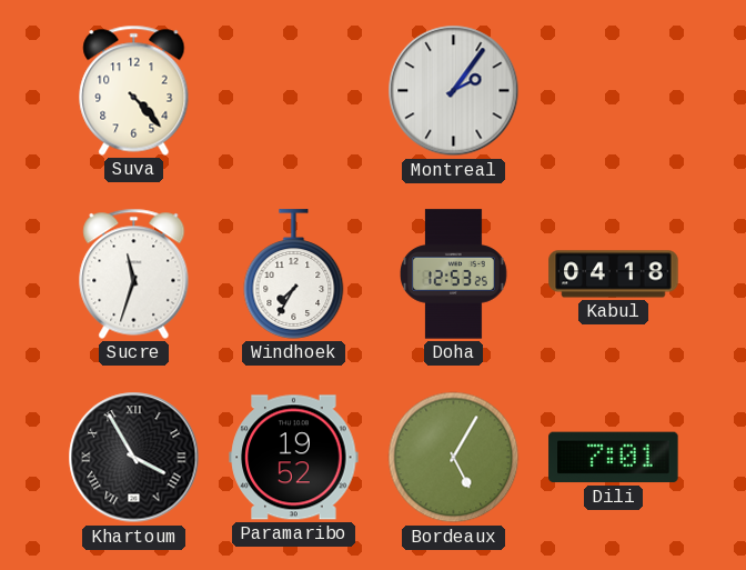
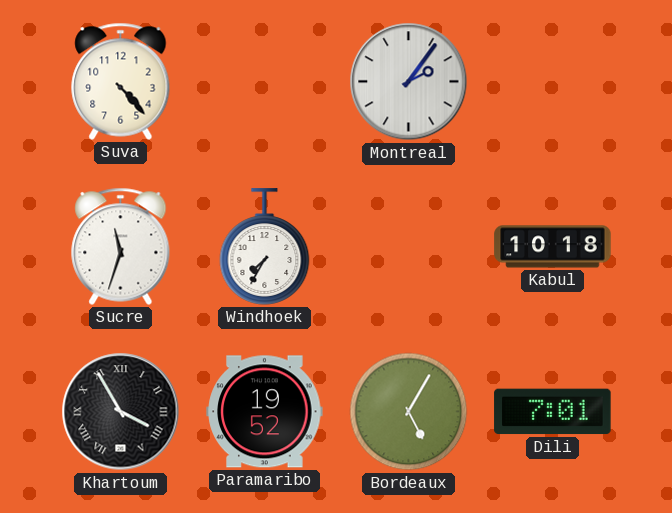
Doha: 12:53 -> none (454, 274)
Kabul: 04:18 -> 10:18 (553, 247)
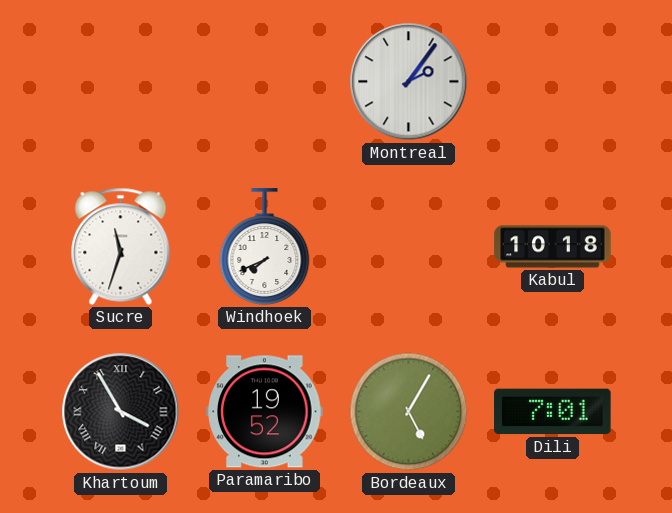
Suva: 4:23 -> none (121, 81)
Windhoek: 7:35 -> 7:41 (265, 247)
